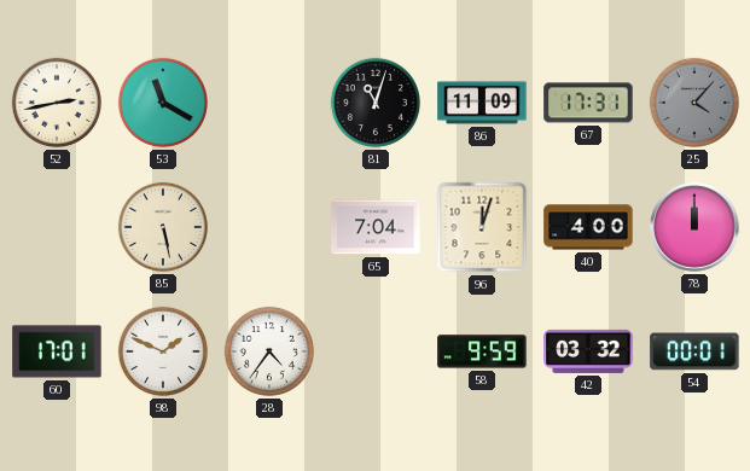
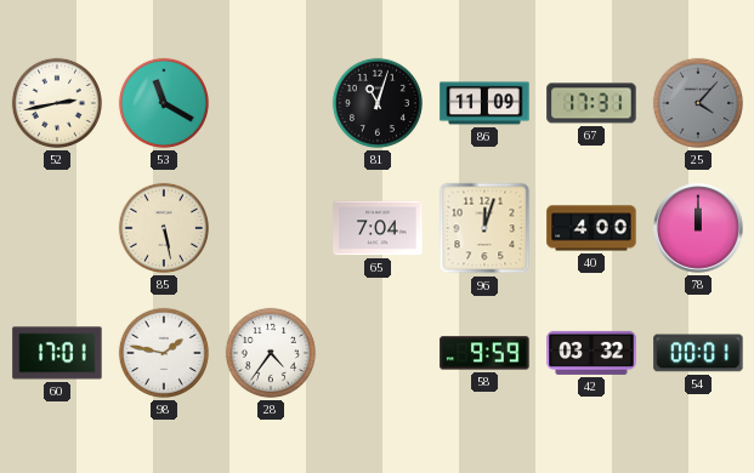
98: 1:49 -> 1:47 (164, 353)
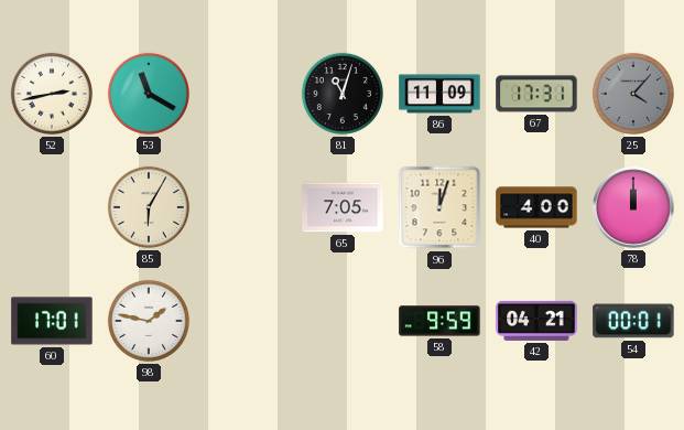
85: 5:28 -> 6:05 (149, 207)
65: 7:04 -> 7:05 (343, 207)
28: 4:36 -> none (271, 353)
42: 03:32 -> 04:21 (536, 321)
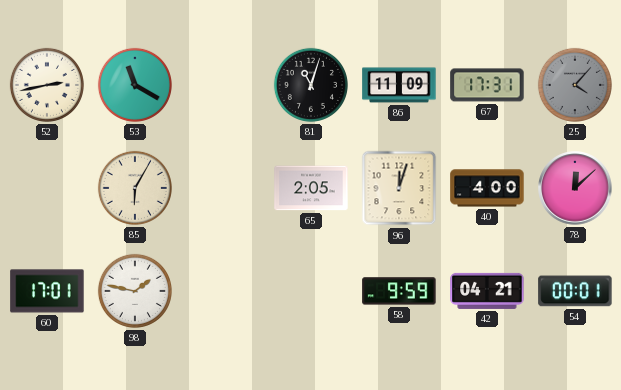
65: 7:05 -> 2:05 (311, 188)
78: 12:00 -> 12:08 (575, 188)
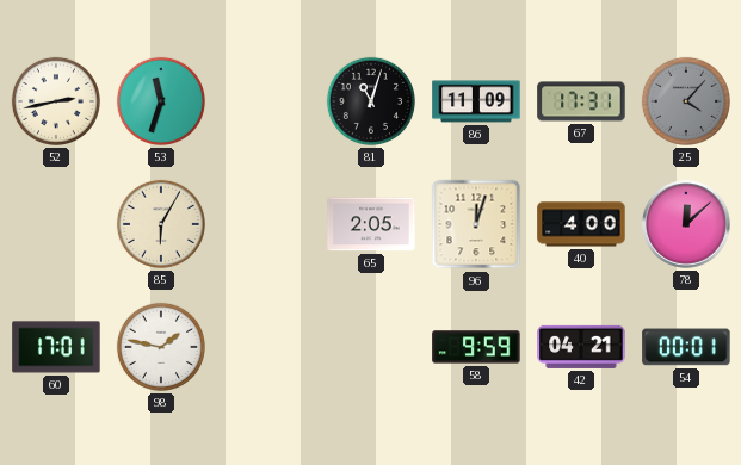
53: 11:20 -> 11:33 (161, 101)
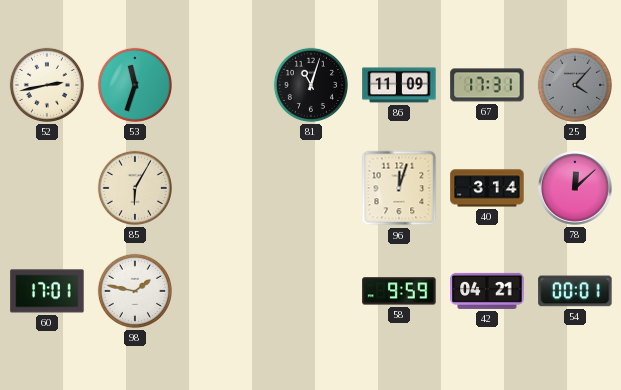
65: 2:05 -> none (371, 224)
40: 4:00 -> 3:14 (487, 188)
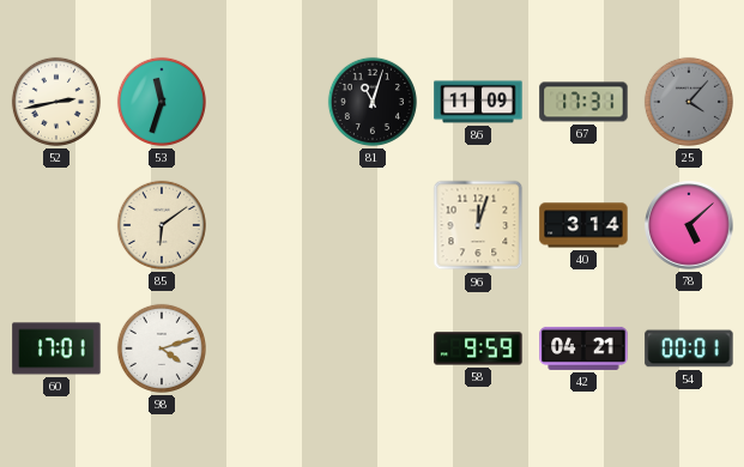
85: 6:05 -> 6:09 (162, 225)
78: 12:08 -> 5:08 (689, 225)
98: 1:47 -> 4:12 (162, 348)
